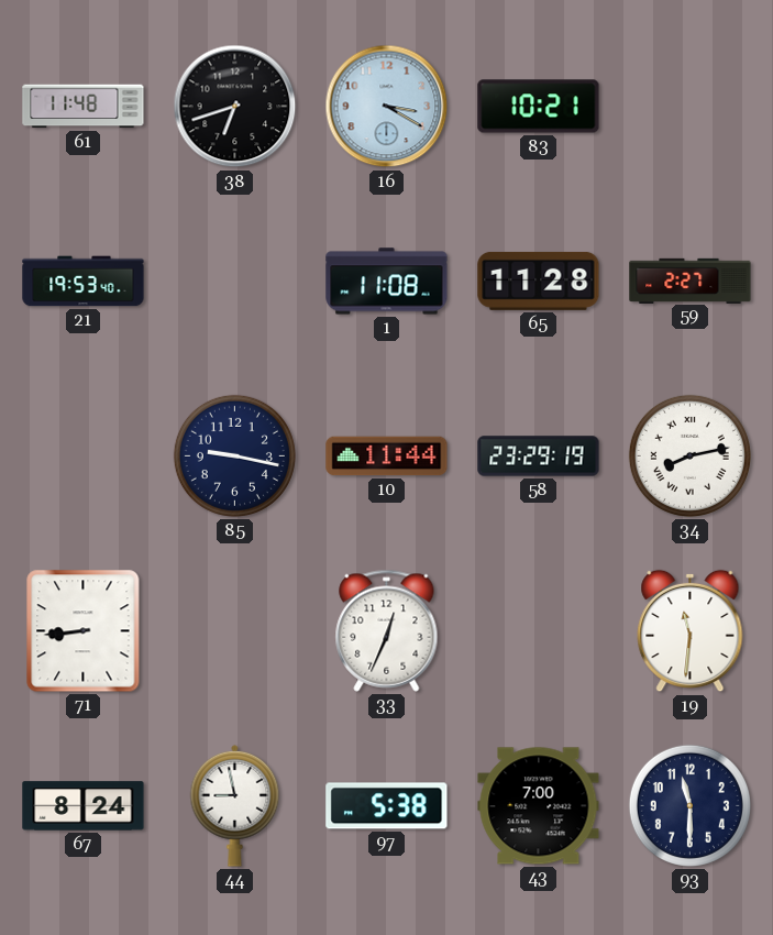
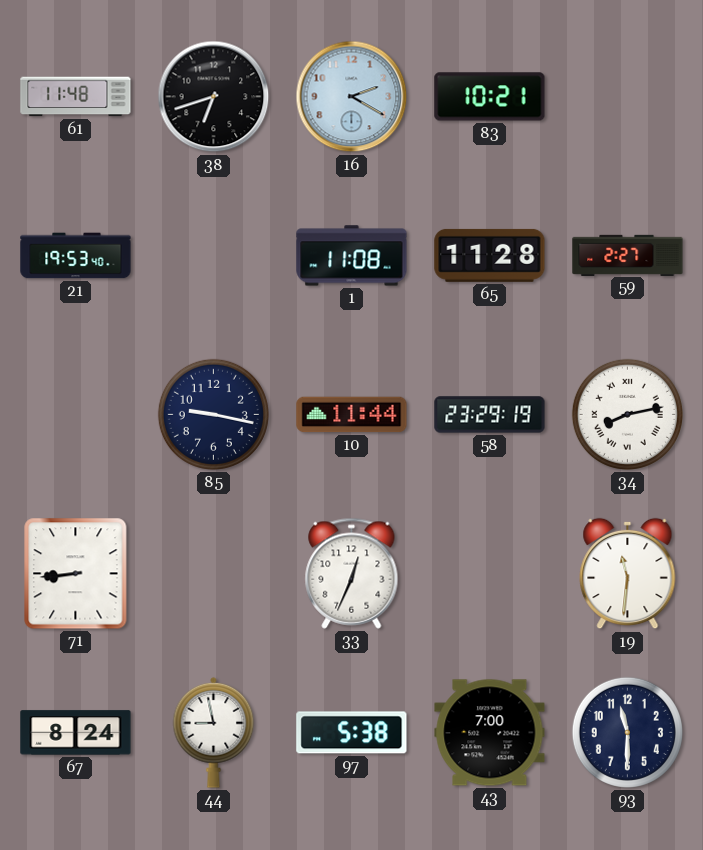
16: 3:20 -> 2:20 (352, 97)
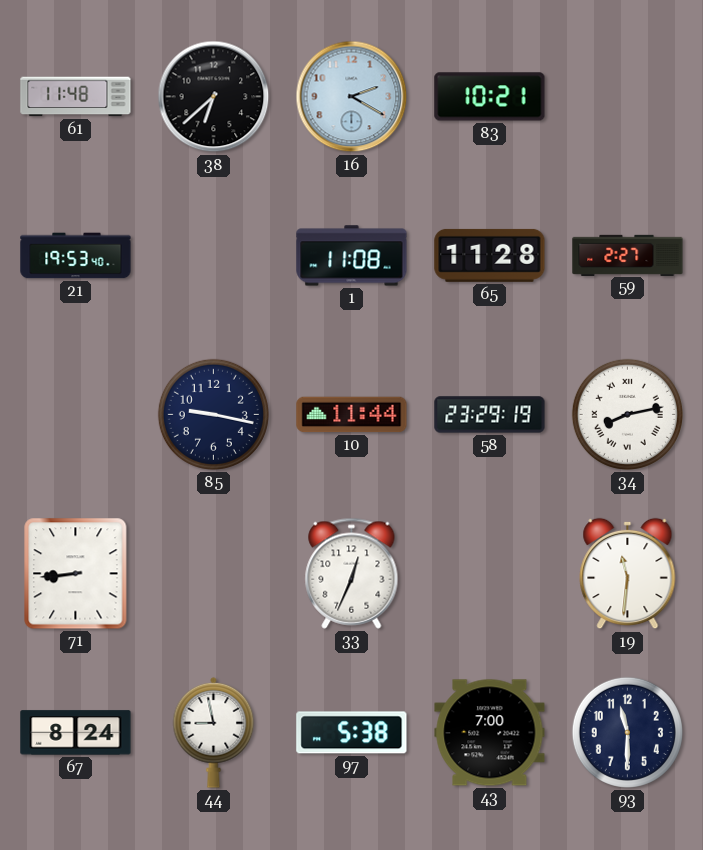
38: 6:42 -> 6:38 (214, 97)
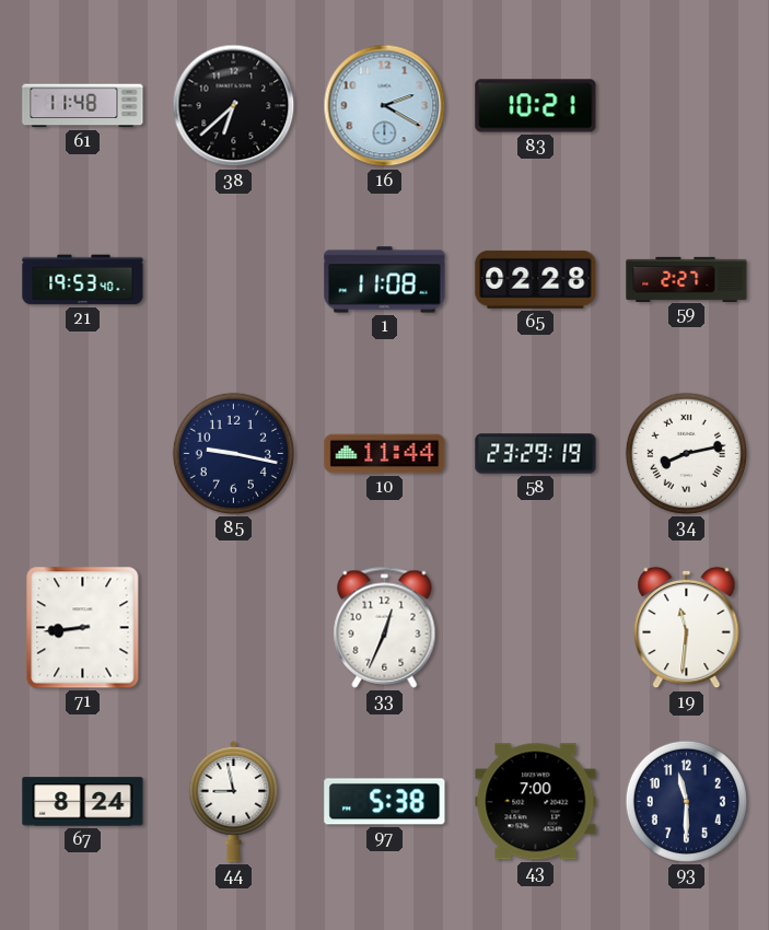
65: 11:28 -> 02:28 (536, 279)
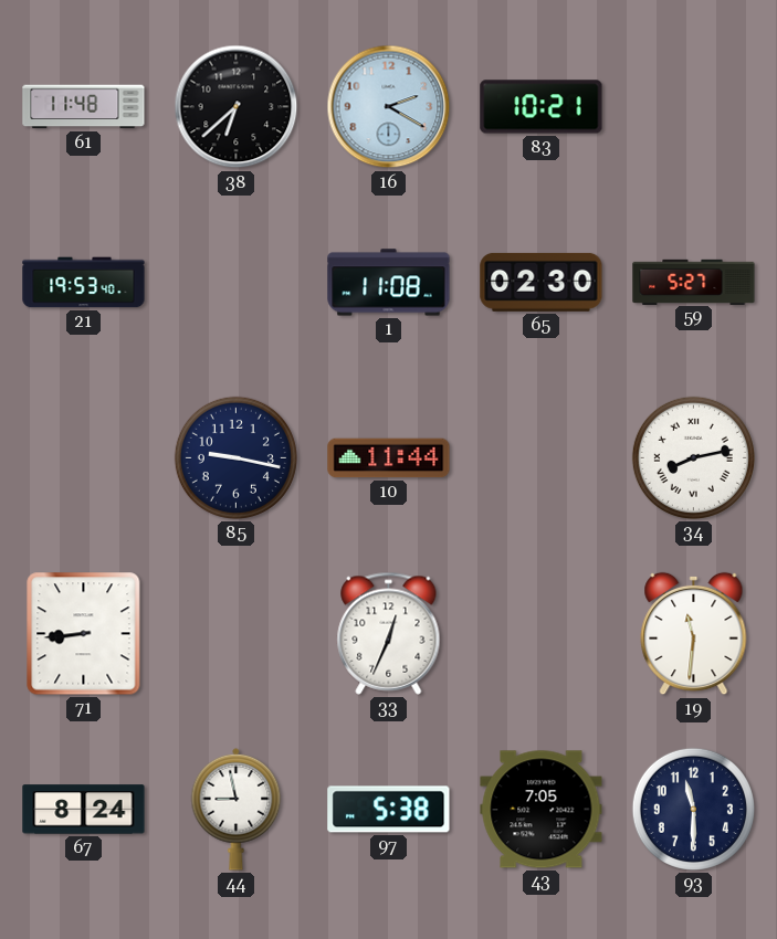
65: 02:28 -> 02:30 (542, 282)
59: 2:27 -> 5:27 (694, 282)
58: 23:29 -> none (536, 454)
43: 7:00 -> 7:05 (542, 810)
